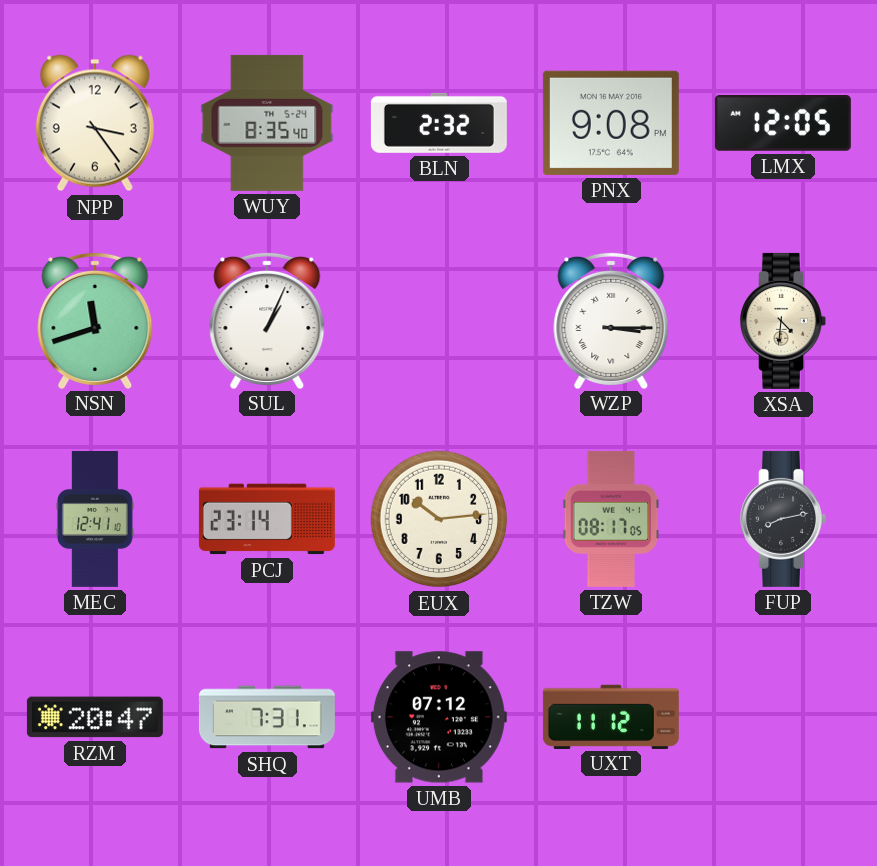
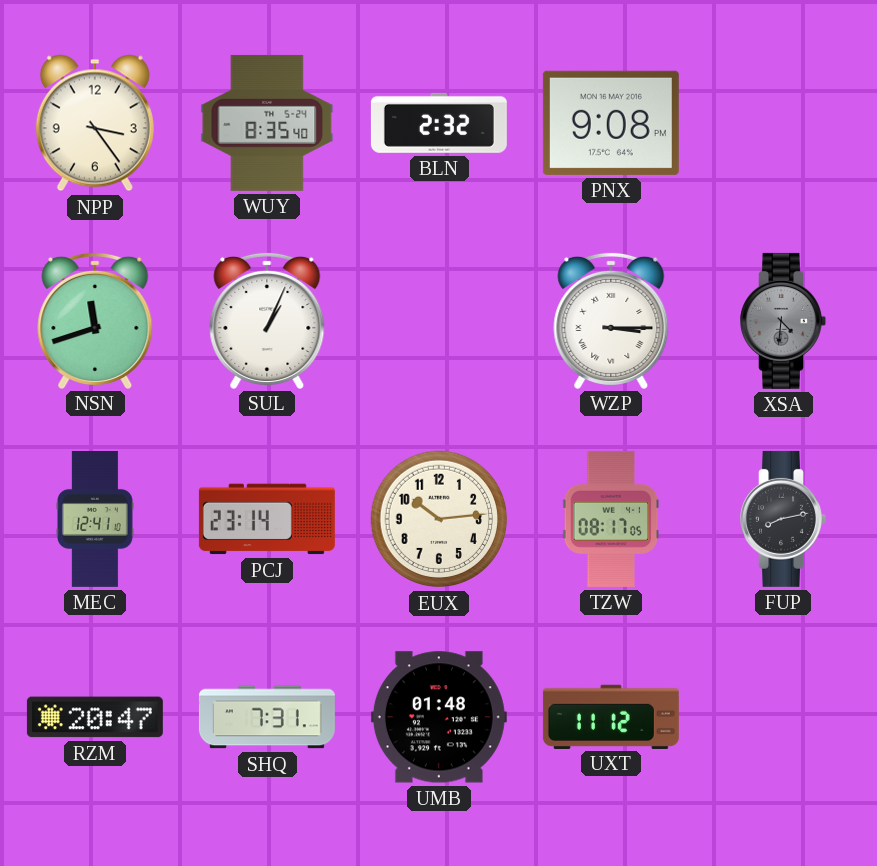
LMX: 12:05 -> none (783, 124)
XSA dial: cream -> grey (783, 321)
UMB: 07:12 -> 01:48 (439, 717)
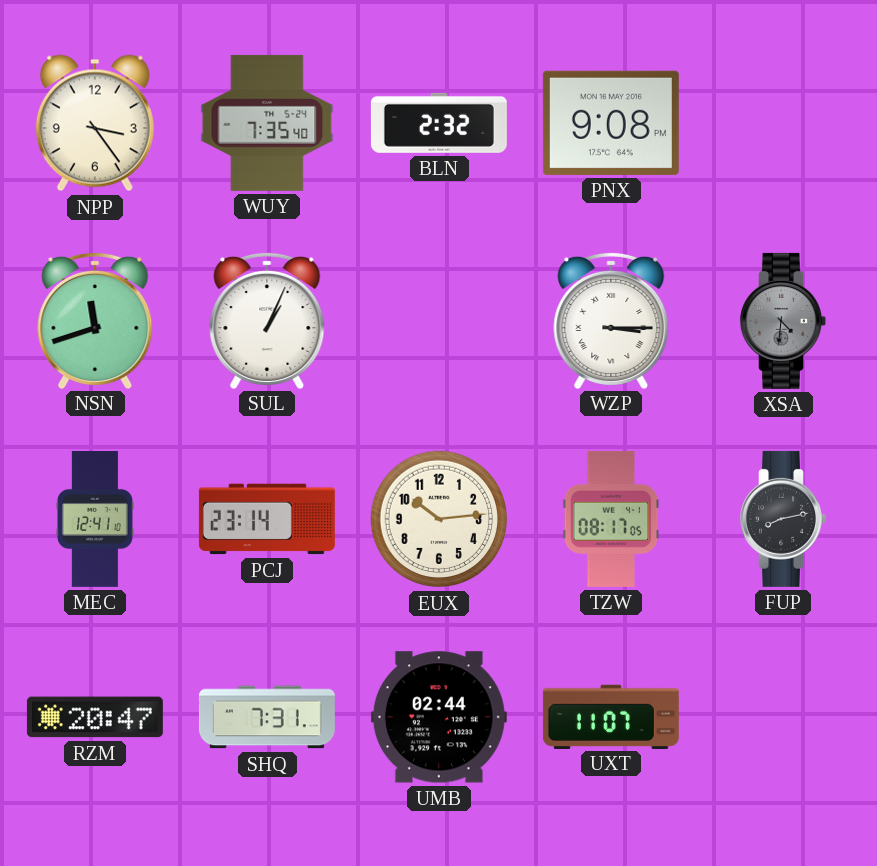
WUY: 8:35 -> 7:35 (267, 123)
UMB: 01:48 -> 02:44 (439, 717)
UXT: 11:12 -> 11:07 (611, 716)
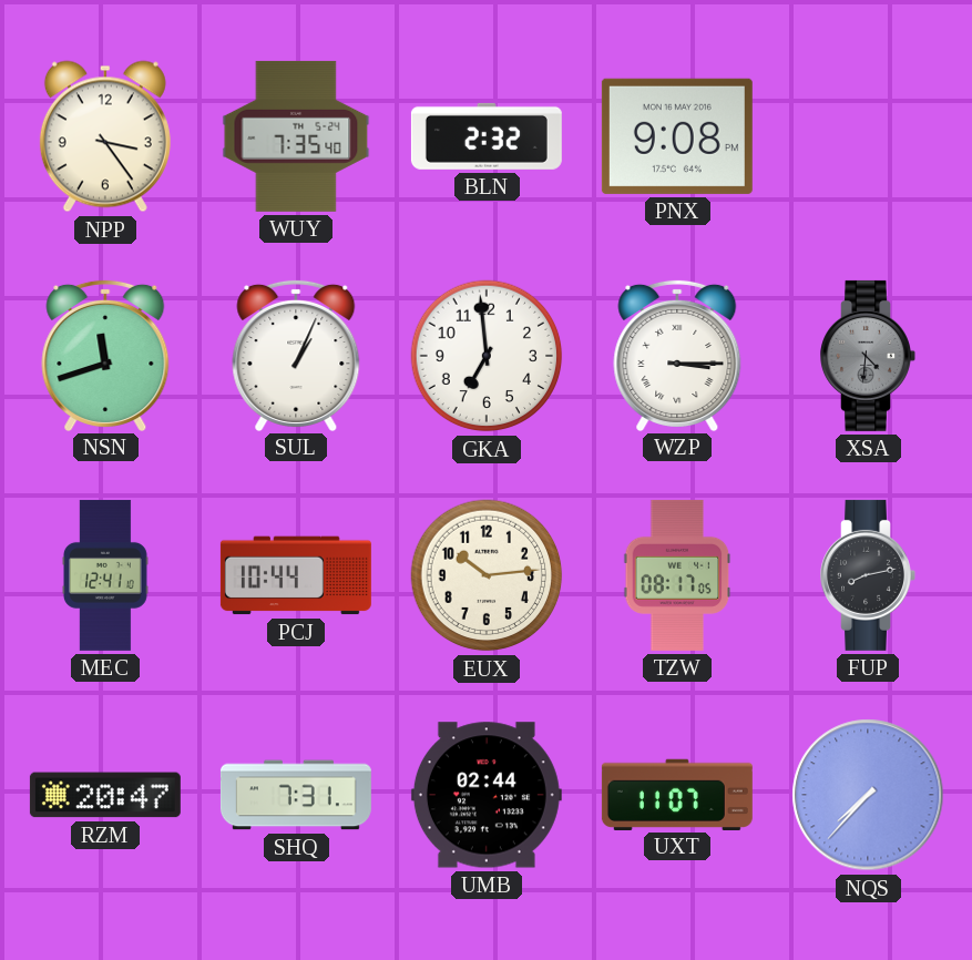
GKA: none -> 6:59 (487, 356)
PCJ: 23:14 -> 10:44 (296, 575)
NQS: none -> 7:37 (868, 795)
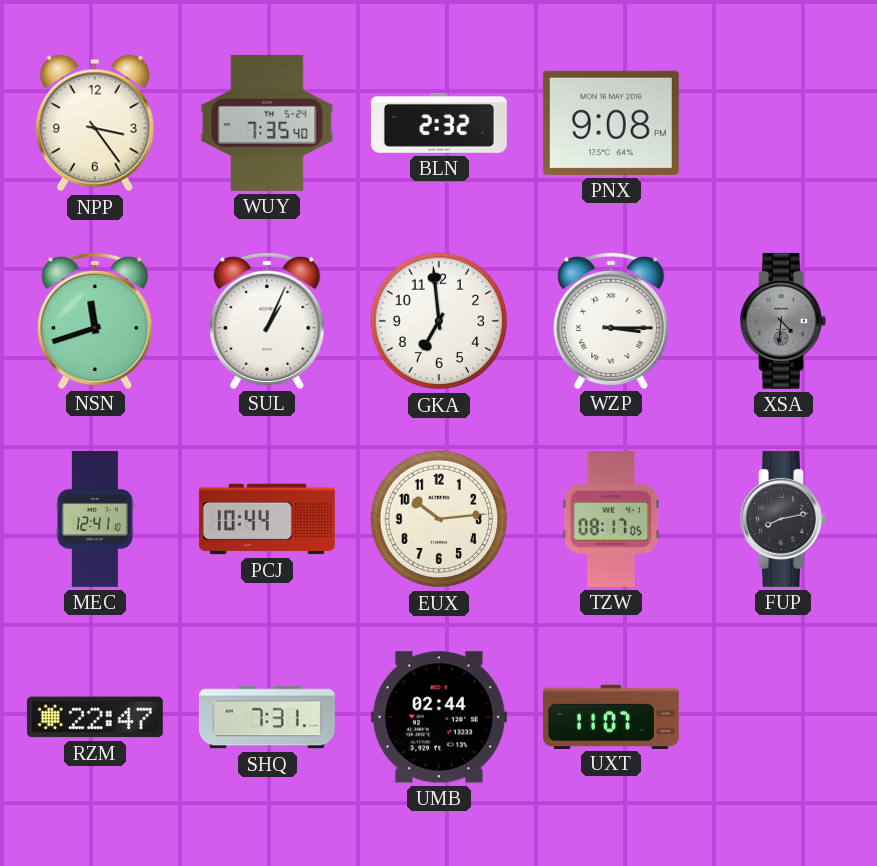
RZM: 20:47 -> 22:47 (95, 717)
NQS: 7:37 -> none (868, 795)
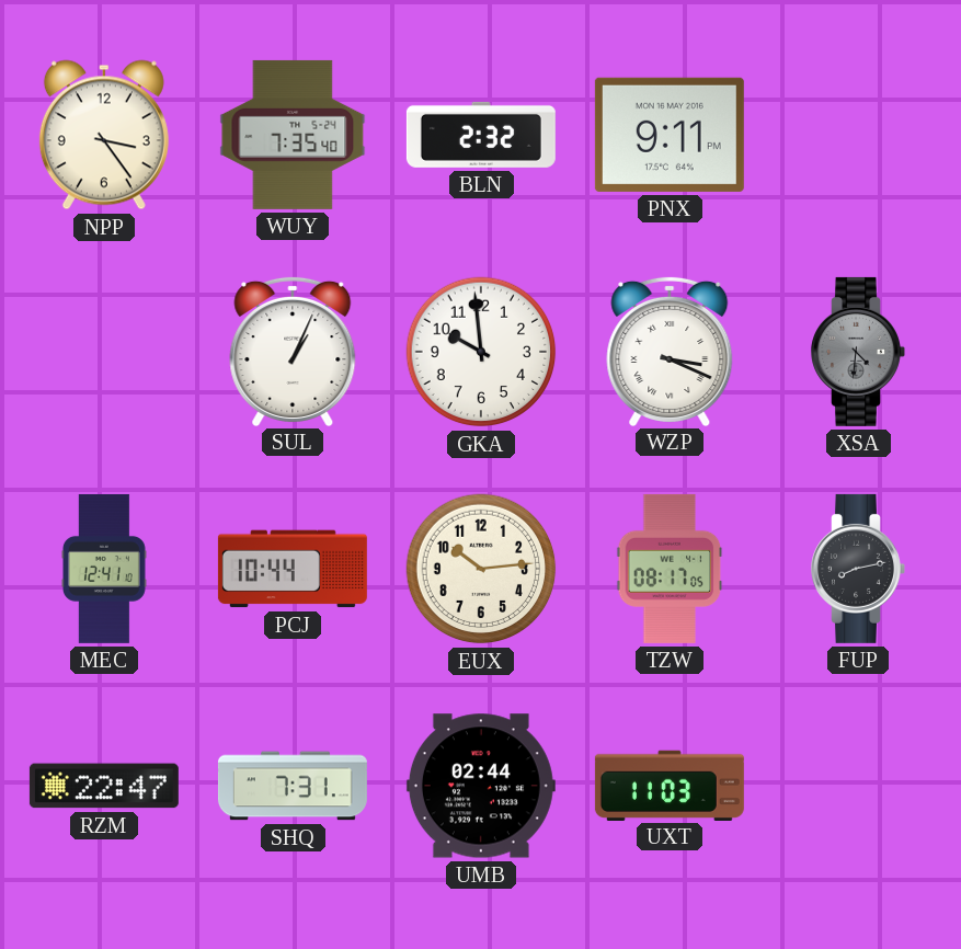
PNX: 9:08 -> 9:11 (670, 135)
NSN: 11:42 -> none (95, 320)
GKA: 6:59 -> 9:59 (481, 352)
WZP: 3:15 -> 3:19 (670, 351)
UXT: 11:07 -> 11:03 (670, 785)
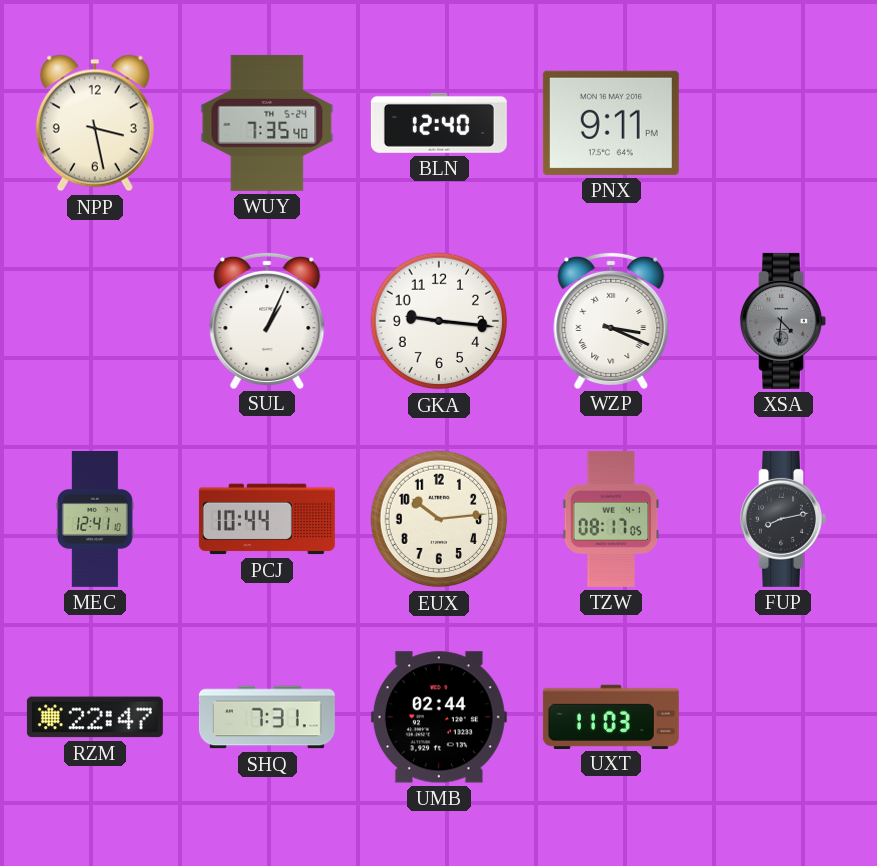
NPP: 3:24 -> 3:28 (95, 123)
BLN: 2:32 -> 12:40 (439, 123)
GKA: 9:59 -> 9:16 (439, 321)
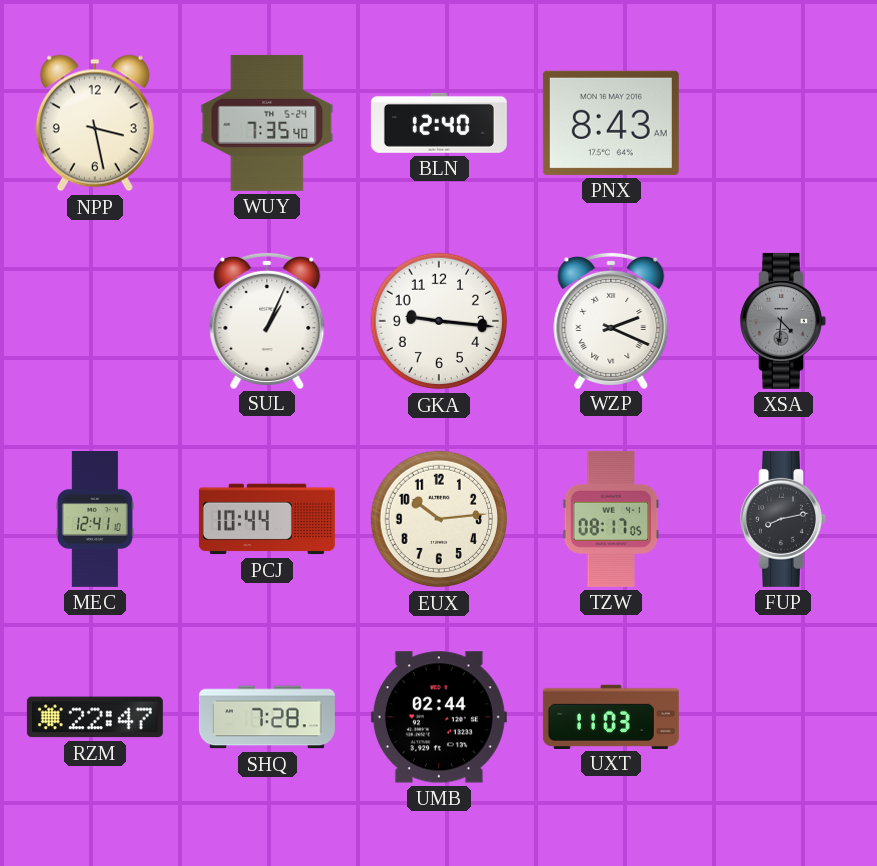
PNX: 9:11 -> 8:43 (611, 123)
WZP: 3:19 -> 2:19 (611, 320)
SHQ: 7:31 -> 7:28 (267, 717)
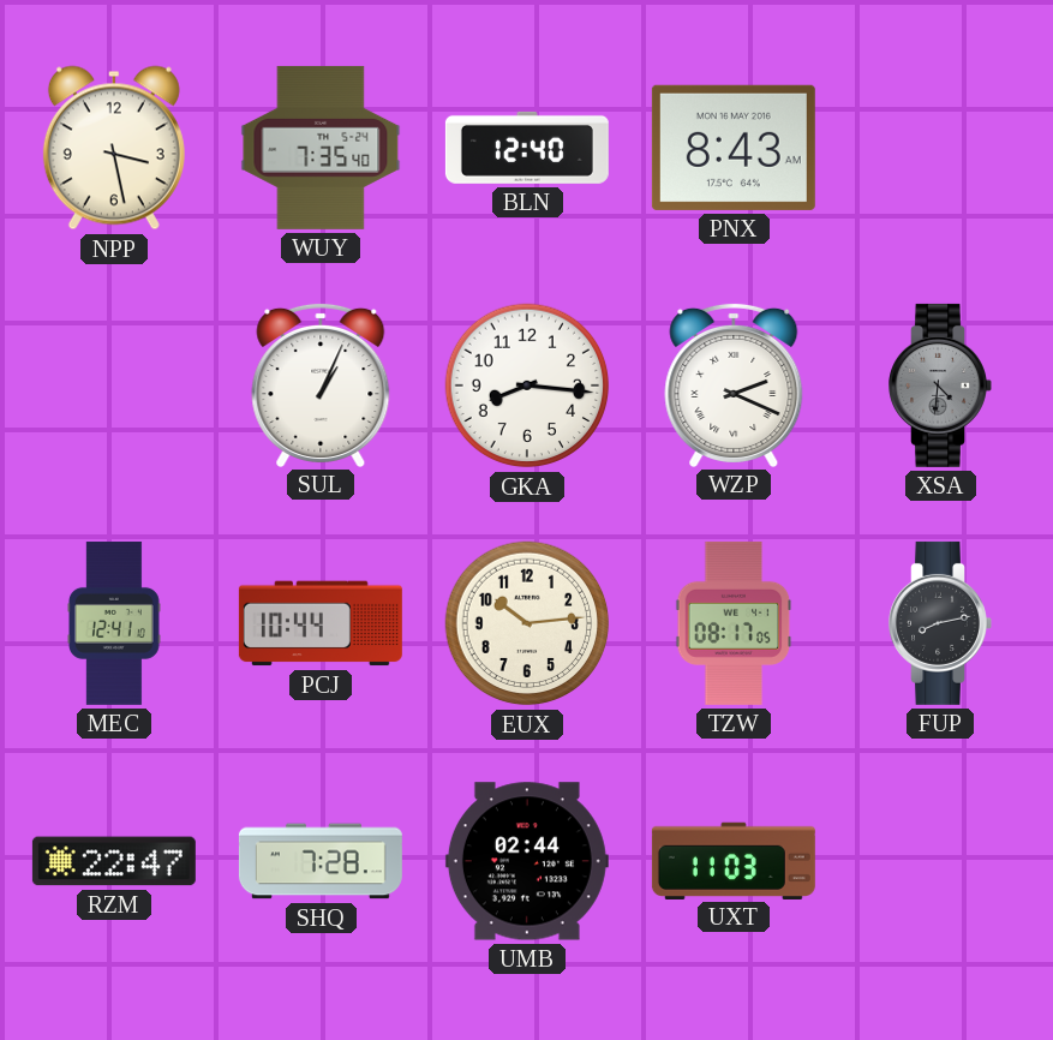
GKA: 9:16 -> 8:16 (527, 385)
